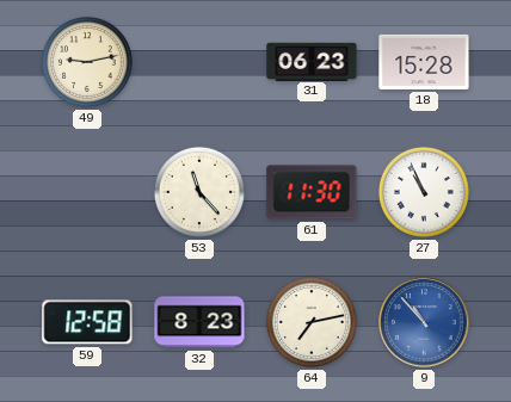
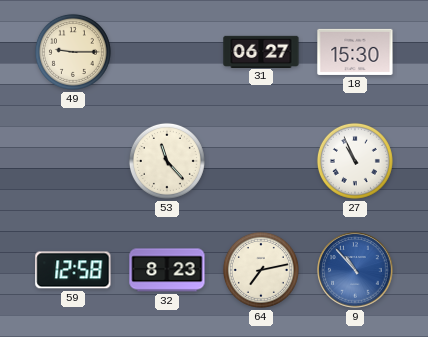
49: 9:13 -> 9:15 (73, 52)
31: 06:23 -> 06:27 (261, 51)
18: 15:28 -> 15:30 (355, 52)
61: 11:30 -> none (312, 192)
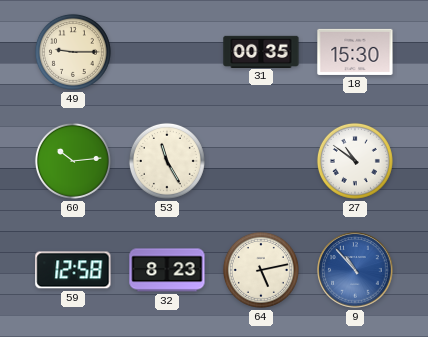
31: 06:27 -> 00:35 (261, 51)
60: none -> 10:14 (73, 161)
53: 11:23 -> 11:25 (167, 161)
27: 10:56 -> 10:51 (355, 161)
64: 7:13 -> 5:13 (261, 270)
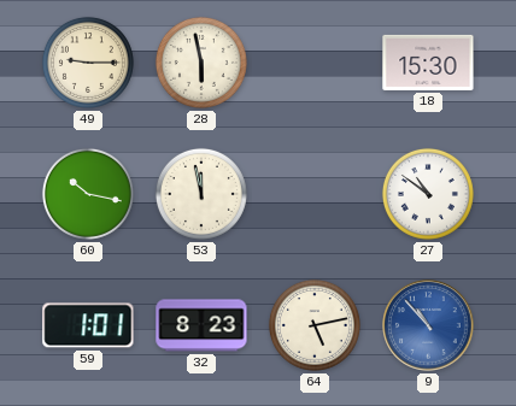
28: none -> 5:58 (201, 63)
31: 00:35 -> none (261, 51)
60: 10:14 -> 10:17 (88, 194)
53: 11:25 -> 11:58 (201, 194)
59: 12:58 -> 1:01 (88, 325)
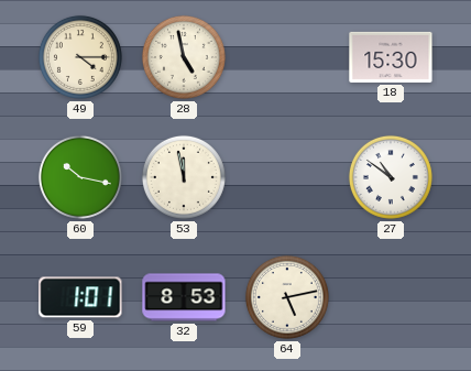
49: 9:15 -> 4:15 (80, 57)
28: 5:58 -> 4:58 (184, 57)
32: 8:23 -> 8:53 (184, 297)
9: 10:53 -> none (428, 325)
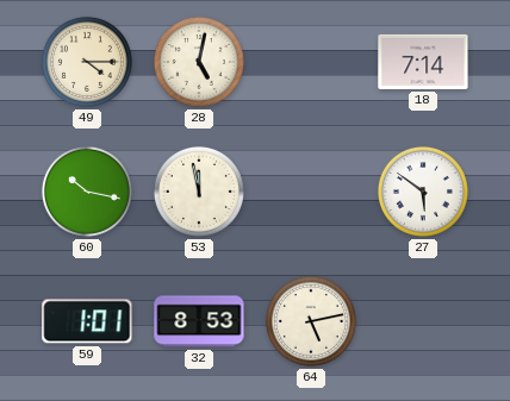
28: 4:58 -> 5:02 (199, 62)
18: 15:30 -> 7:14 (423, 62)
27: 10:51 -> 5:51 (423, 192)
